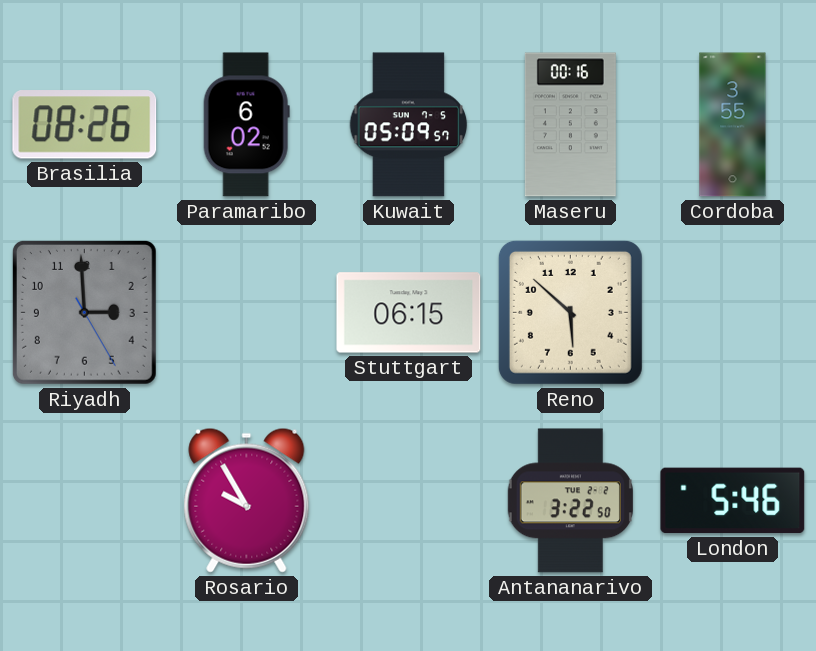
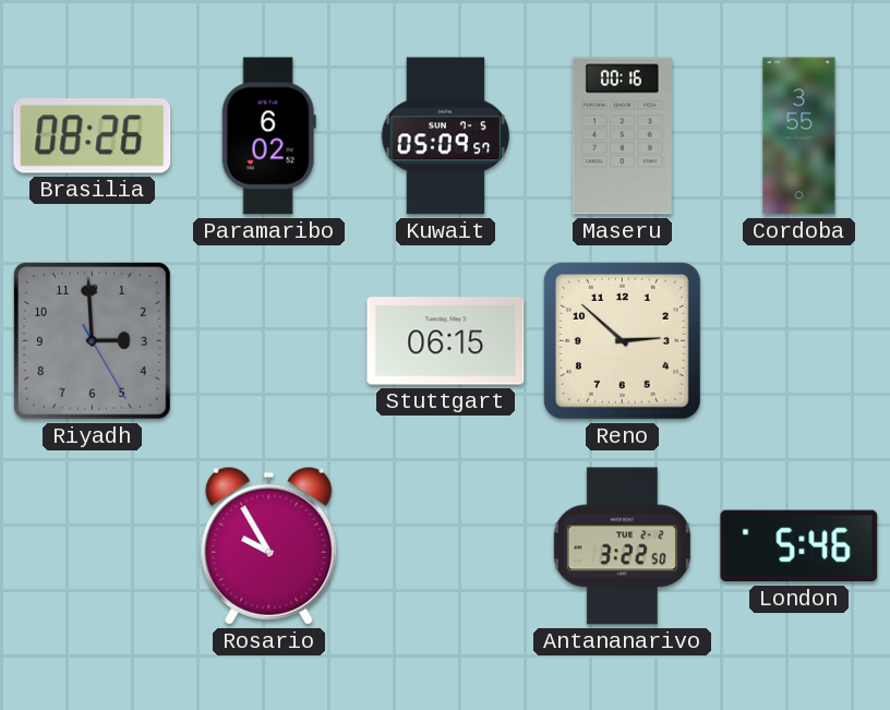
Reno: 5:52 -> 2:52 (622, 340)
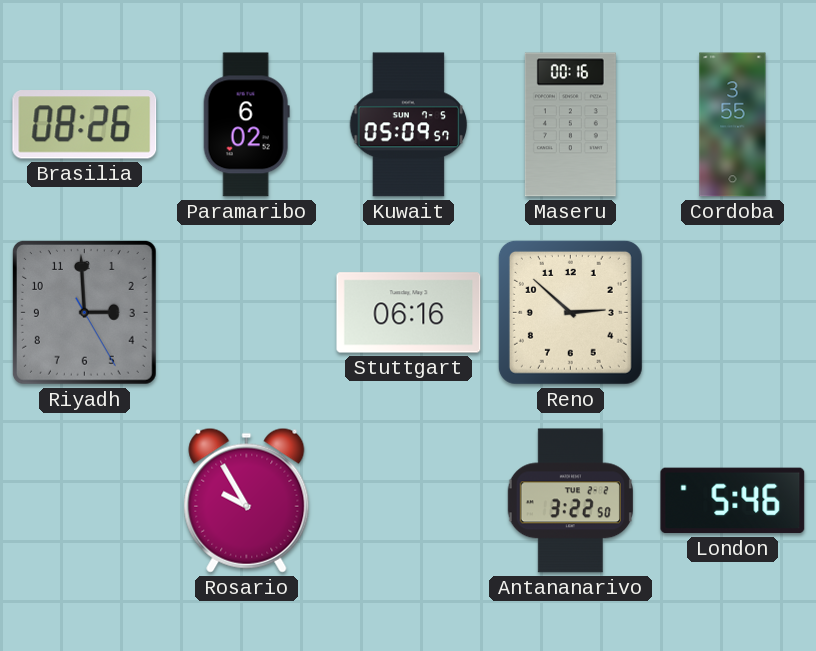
Stuttgart: 06:15 -> 06:16 (409, 313)
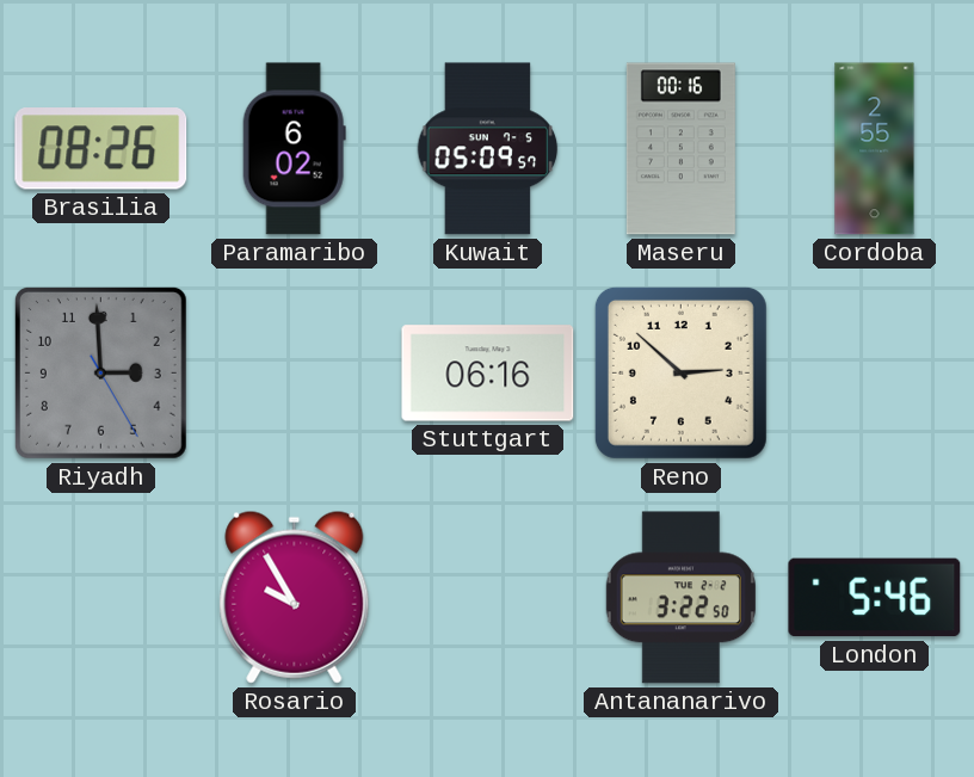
Cordoba: 3:55 -> 2:55 (875, 149)
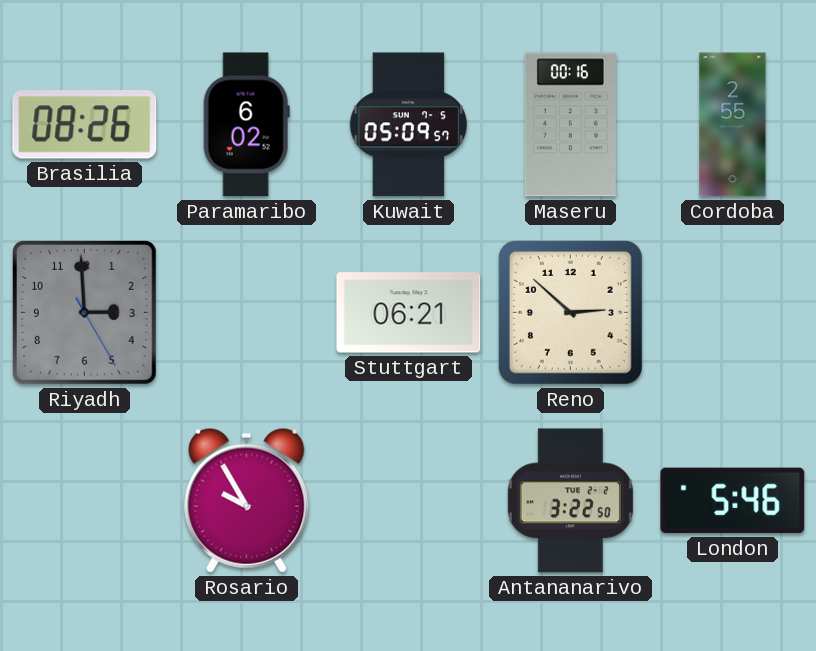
Stuttgart: 06:16 -> 06:21 (409, 313)
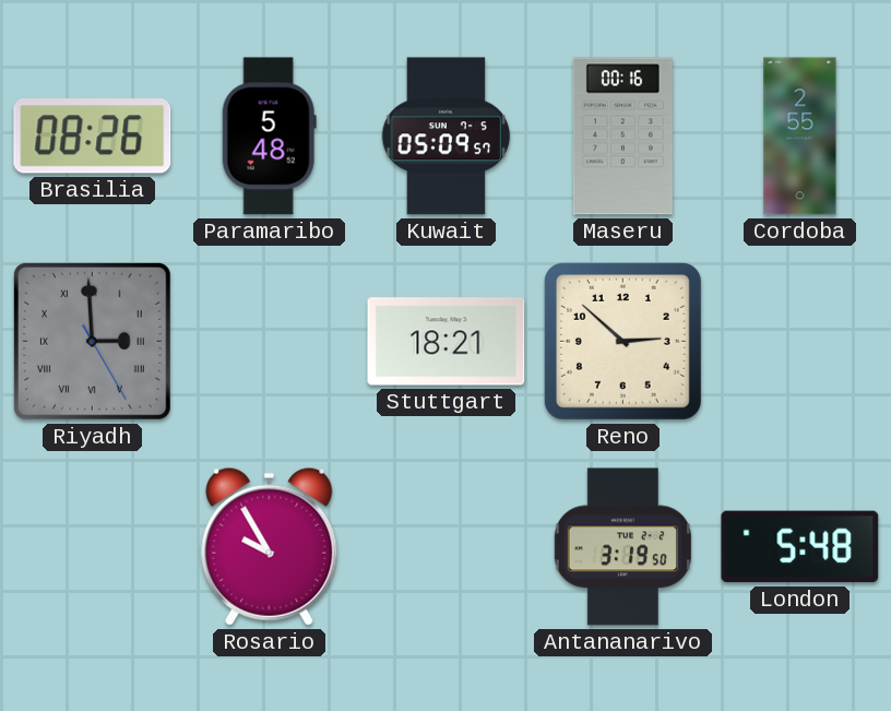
Paramaribo: 6:02 -> 5:48 (269, 137)
Riyadh numerals: Arabic -> Roman (92, 341)
Stuttgart: 06:21 -> 18:21 (447, 342)
Antananarivo: 3:22 -> 3:19 (622, 547)
London: 5:46 -> 5:48 (800, 547)
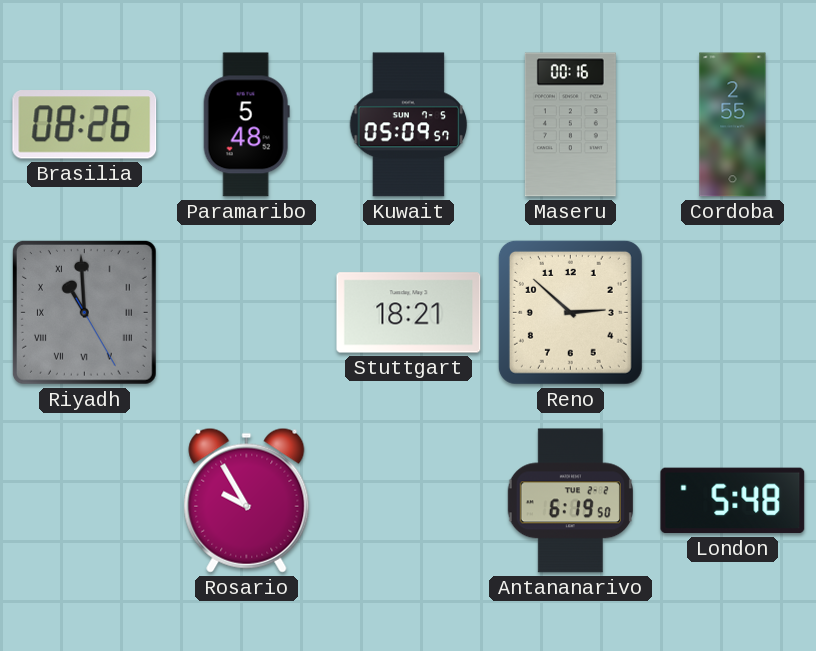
Riyadh: 2:59 -> 10:59 (84, 312)
Antananarivo: 3:19 -> 6:19 (570, 501)
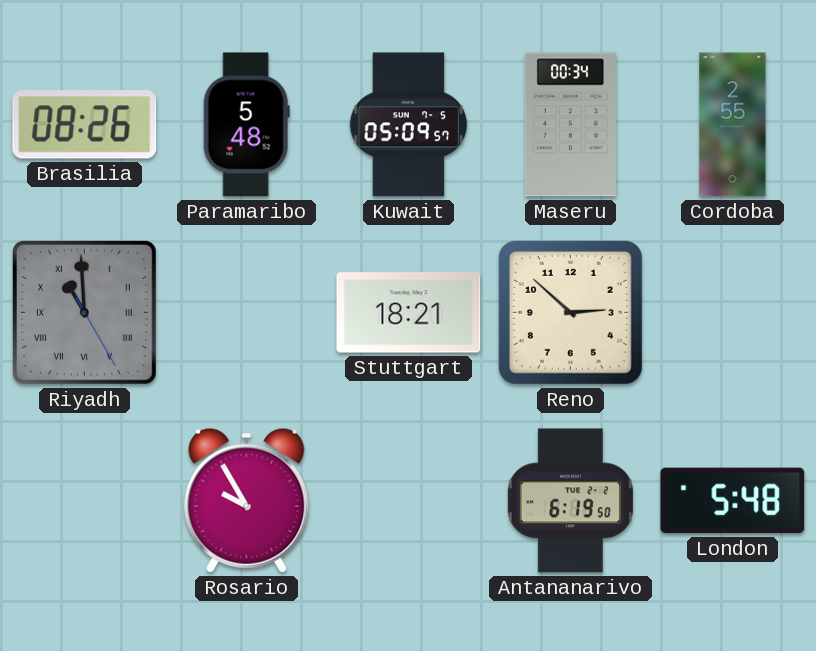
Maseru: 00:16 -> 00:34 (570, 125)
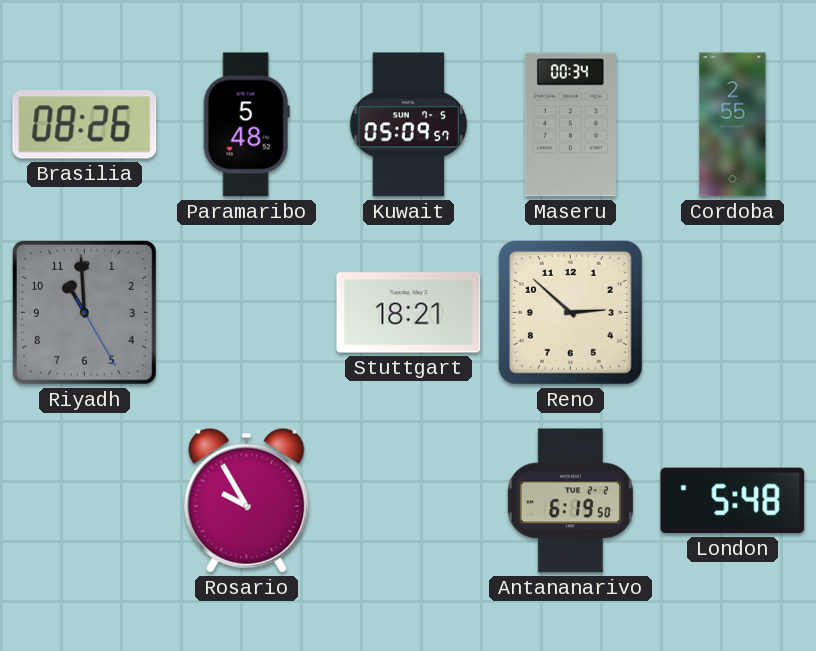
Riyadh numerals: Roman -> Arabic (84, 312)
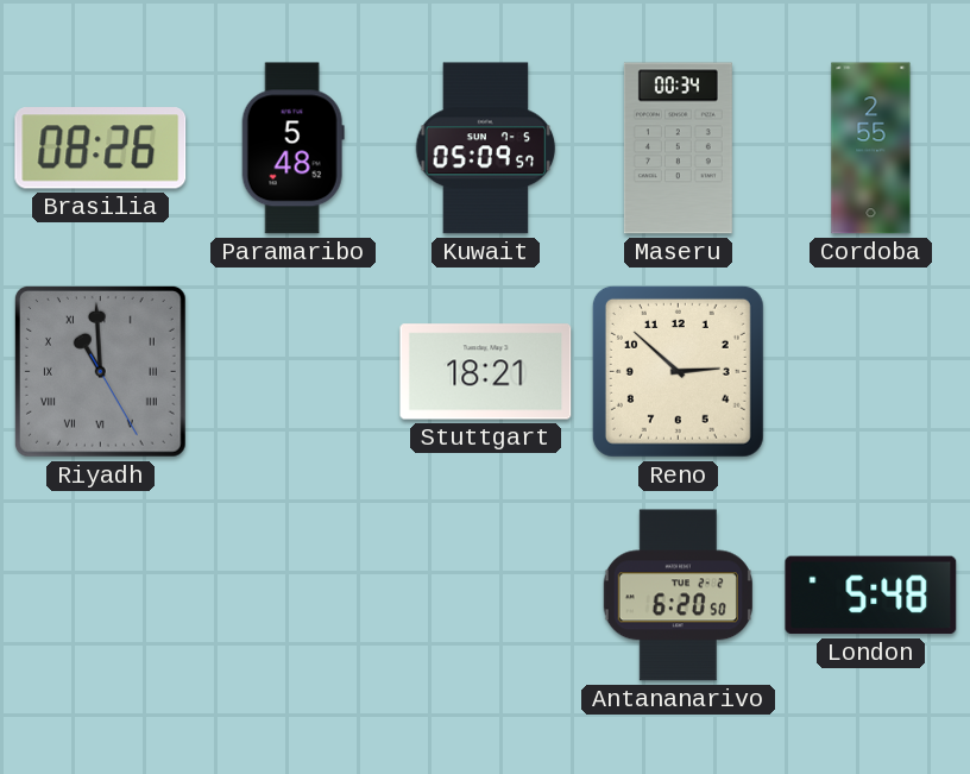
Riyadh numerals: Arabic -> Roman (100, 371)
Rosario: 9:55 -> none (247, 500)
Antananarivo: 6:19 -> 6:20 (678, 596)
